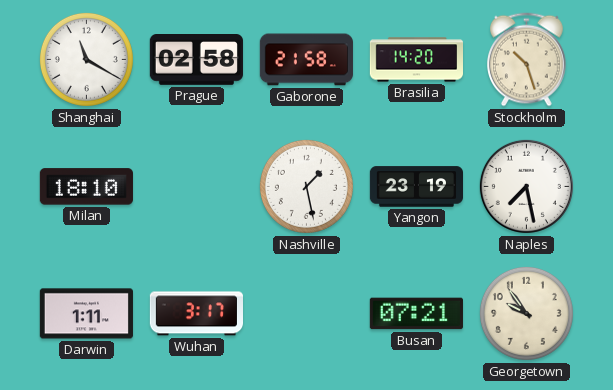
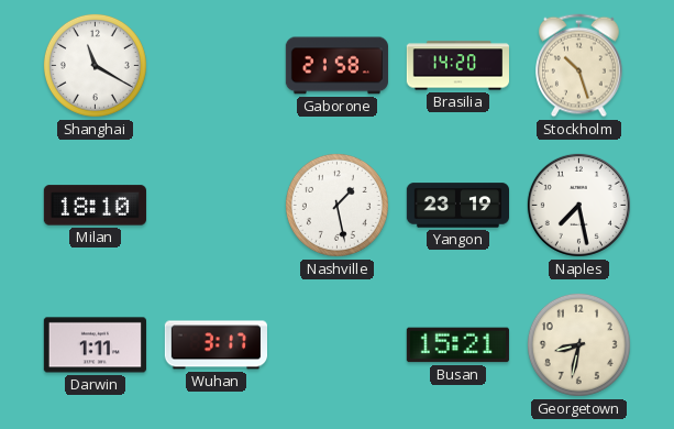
Prague: 02:58 -> none (196, 60)
Busan: 07:21 -> 15:21 (457, 345)
Georgetown: 9:54 -> 8:32 (578, 344)
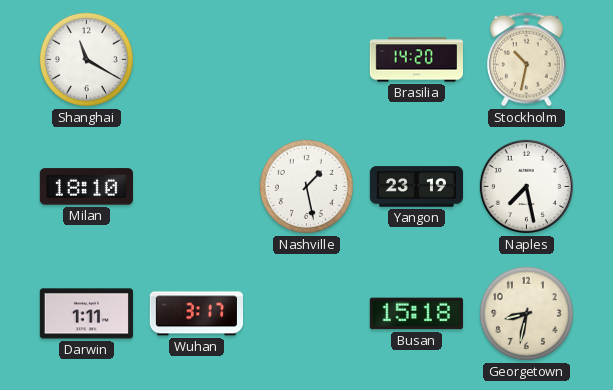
Gaborone: 21:58 -> none (336, 66)
Stockholm: 10:27 -> 10:32 (527, 60)
Busan: 15:21 -> 15:18 (416, 314)
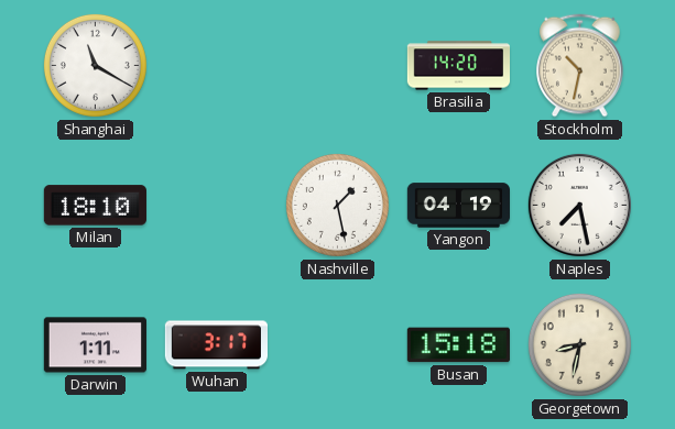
Yangon: 23:19 -> 04:19 (458, 206)
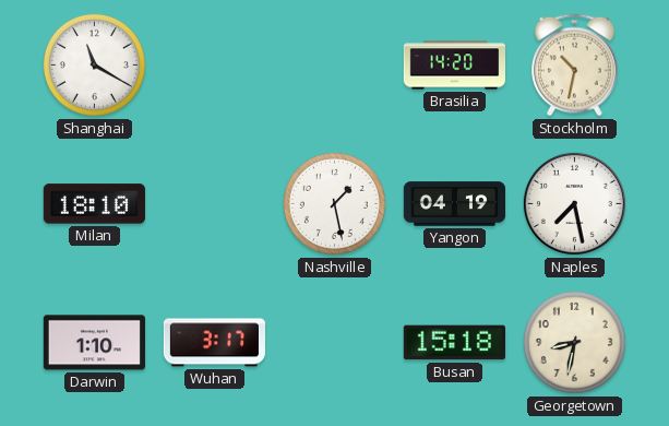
Darwin: 1:11 -> 1:10 (94, 343)
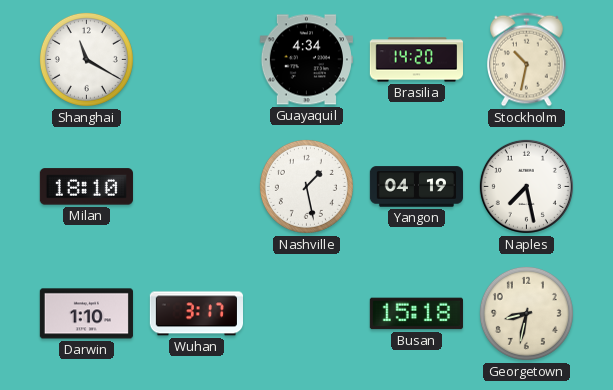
Guayaquil: none -> 4:34 (306, 60)
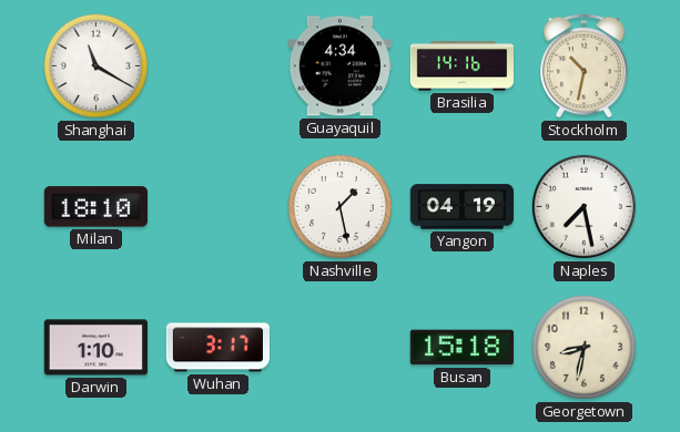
Brasilia: 14:20 -> 14:16 (461, 66)
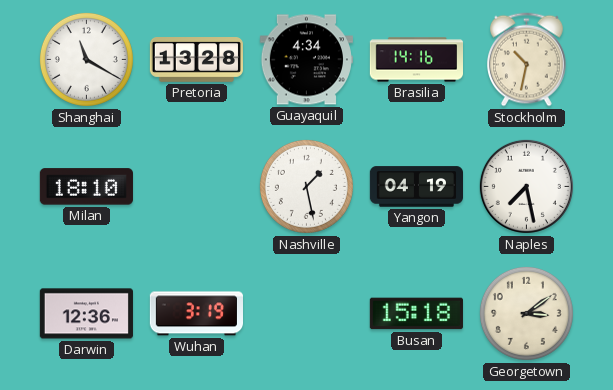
Pretoria: none -> 13:28 (196, 60)
Darwin: 1:10 -> 12:36 (86, 314)
Wuhan: 3:17 -> 3:19 (196, 314)
Georgetown: 8:32 -> 3:09 (526, 313)
